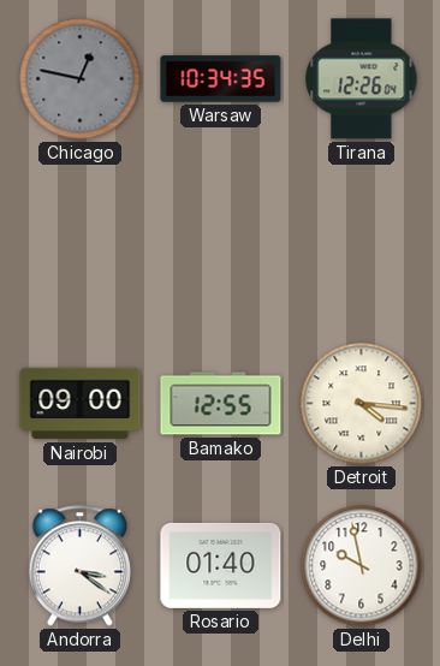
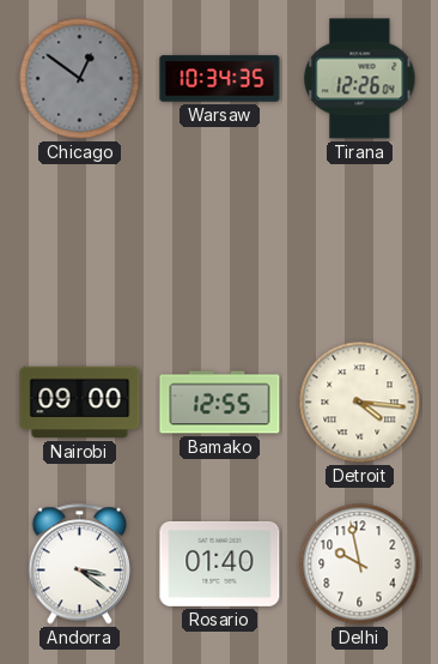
Chicago: 12:47 -> 12:51 (80, 79)
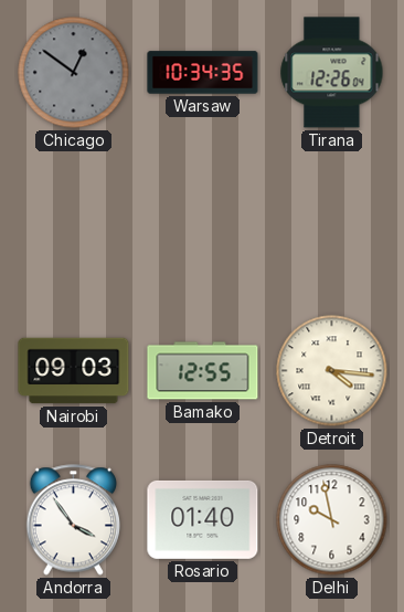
Nairobi: 09:00 -> 09:03 (74, 371)
Andorra: 3:21 -> 3:54 (73, 520)
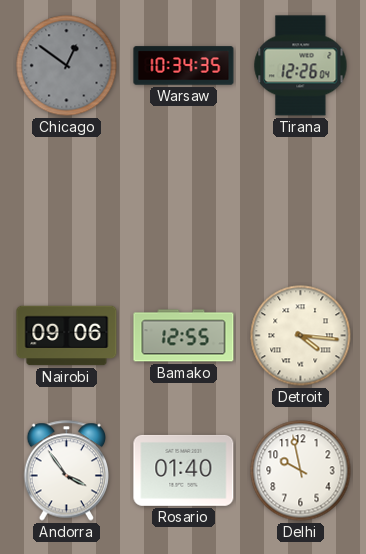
Nairobi: 09:03 -> 09:06 (67, 336)
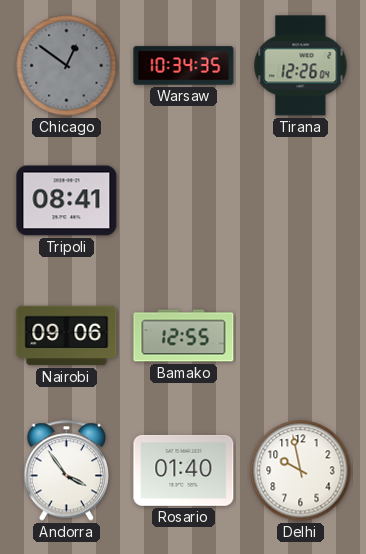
Tripoli: none -> 08:41 (67, 201)
Detroit: 4:16 -> none (301, 336)
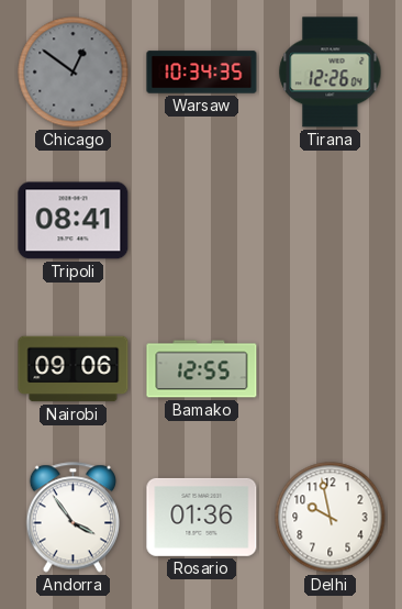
Rosario: 01:40 -> 01:36 (202, 517)
